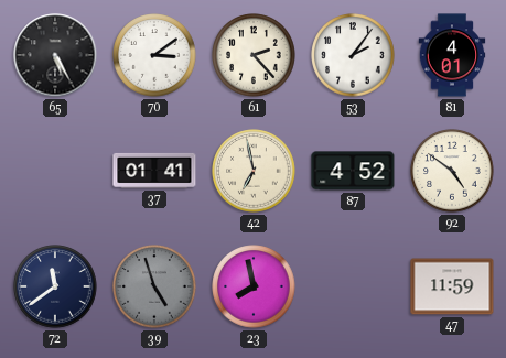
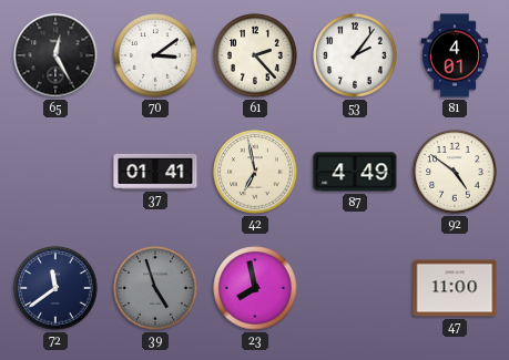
65: 5:25 -> 12:25 (55, 55)
87: 4:52 -> 4:49 (355, 172)
47: 11:59 -> 11:00 (455, 288)
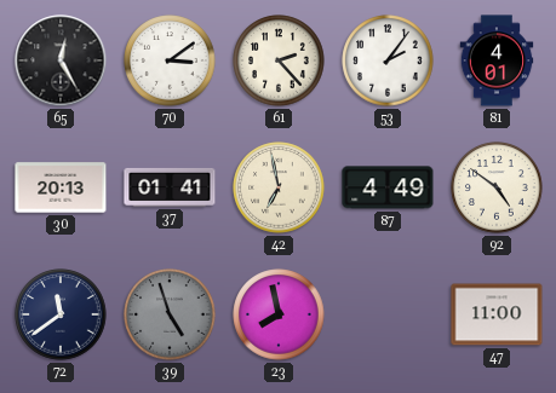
30: none -> 20:13 (61, 187)
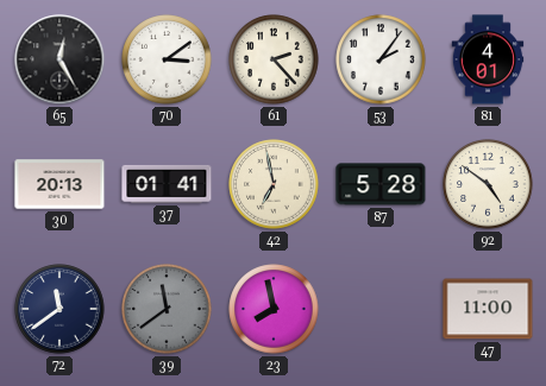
87: 4:49 -> 5:28 (381, 184)
39: 4:57 -> 11:39 (167, 309)
